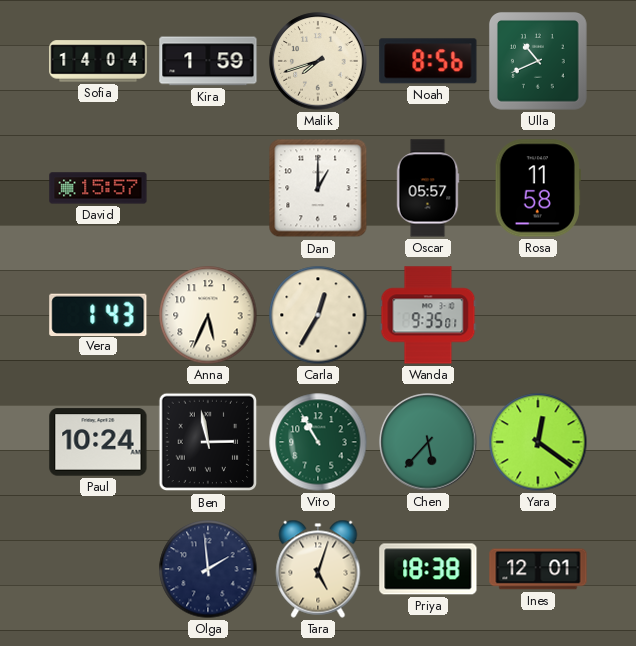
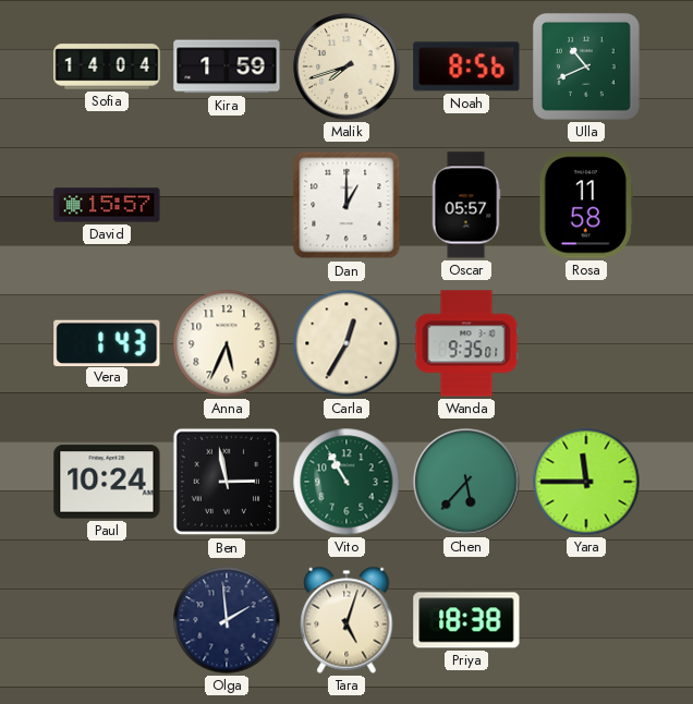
Yara: 12:21 -> 11:45 (586, 482)
Ines: 12:01 -> none (538, 569)
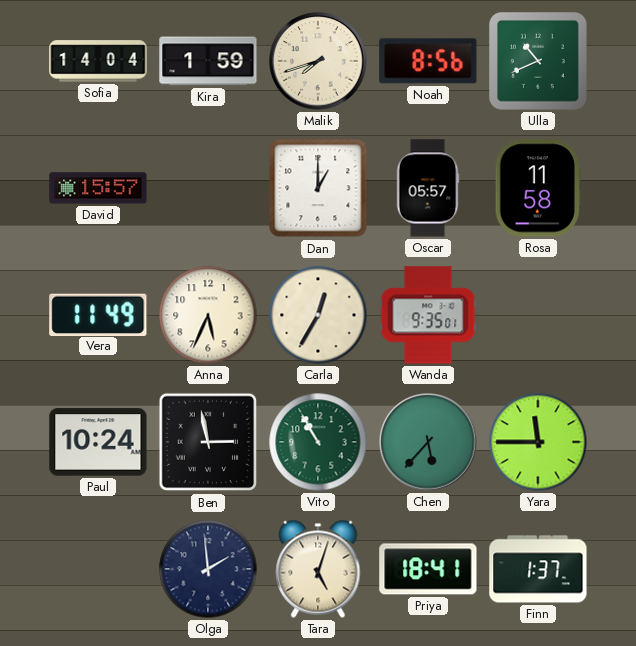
Vera: 1:43 -> 11:49 (98, 314)
Priya: 18:38 -> 18:41 (428, 569)
Finn: none -> 1:37 (538, 569)
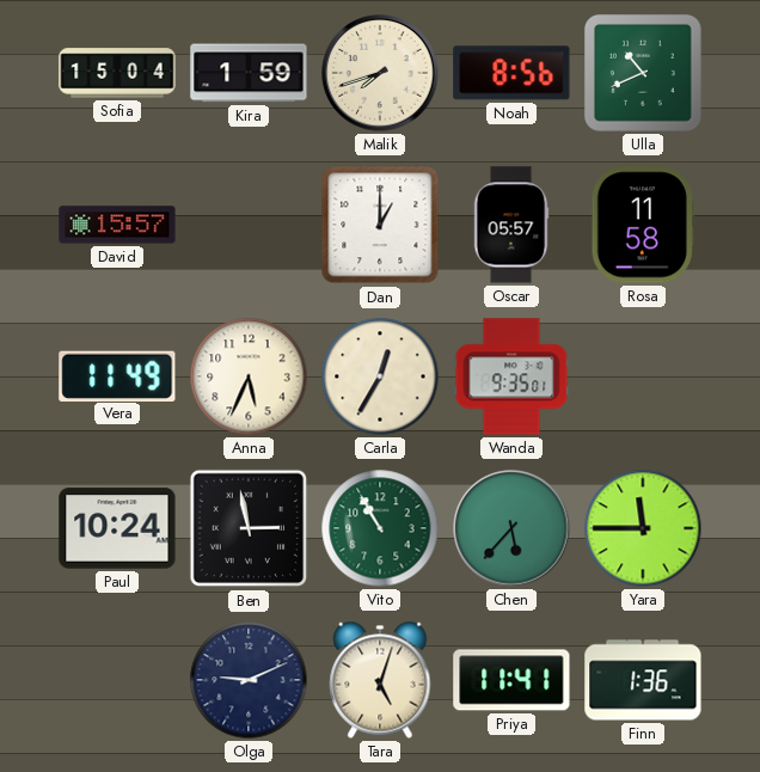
Sofia: 14:04 -> 15:04 (117, 73)
Olga: 1:59 -> 9:11 (249, 680)
Priya: 18:41 -> 11:41 (511, 680)
Finn: 1:37 -> 1:36 (643, 680)
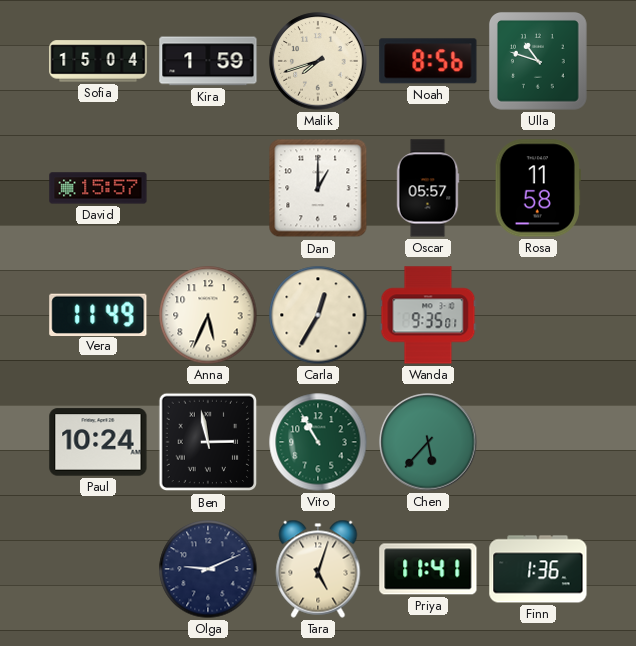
Ulla: 10:41 -> 10:48 (538, 61)
Yara: 11:45 -> none (643, 528)
